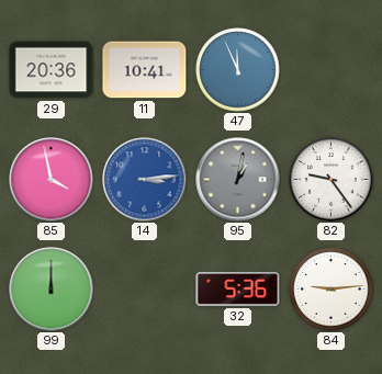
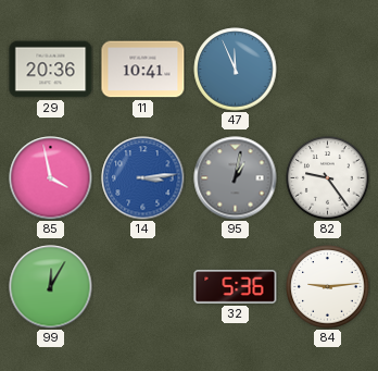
99: 12:00 -> 12:05 (51, 287)
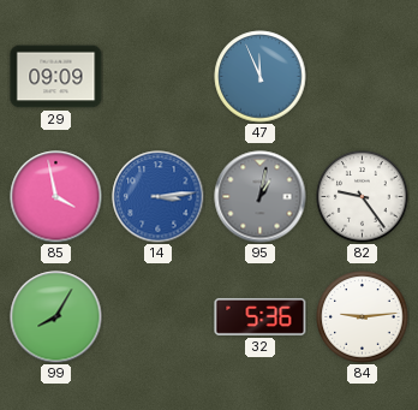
29: 20:36 -> 09:09 (56, 77)
11: 10:41 -> none (143, 70)
99: 12:05 -> 8:05 (56, 317)
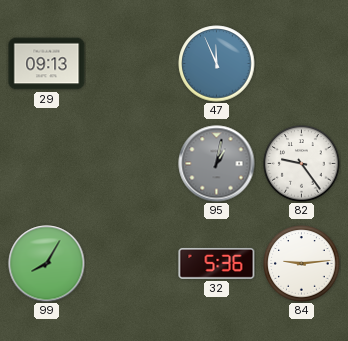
29: 09:09 -> 09:13 (47, 64)
85: 3:58 -> none (56, 197)
14: 3:14 -> none (159, 197)
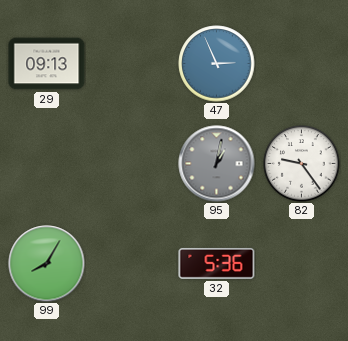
47: 11:56 -> 2:56 (217, 64)
84: 9:14 -> none (302, 264)
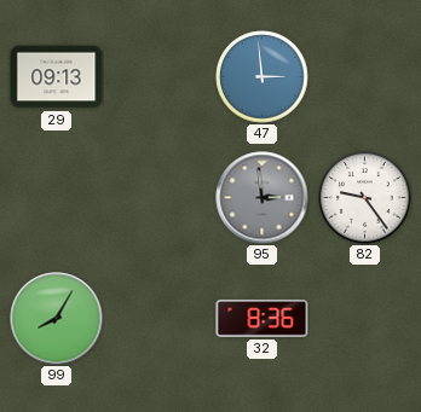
47: 2:56 -> 2:59 (263, 77)
95: 1:02 -> 2:59 (263, 198)
32: 5:36 -> 8:36 (263, 318)
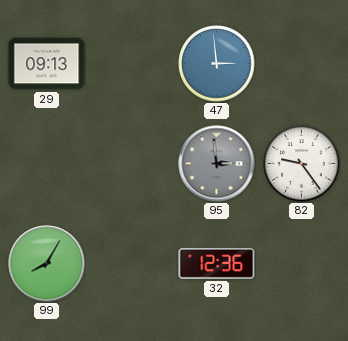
32: 8:36 -> 12:36 (217, 263)
